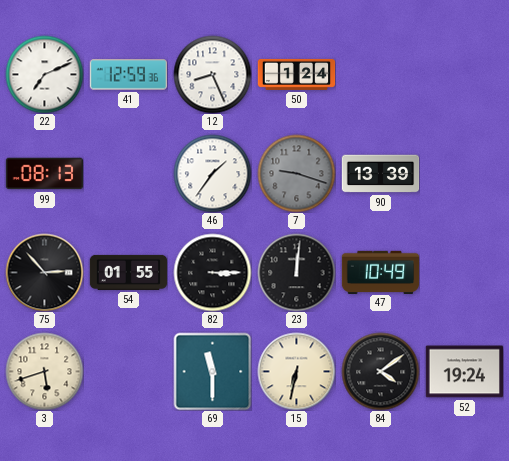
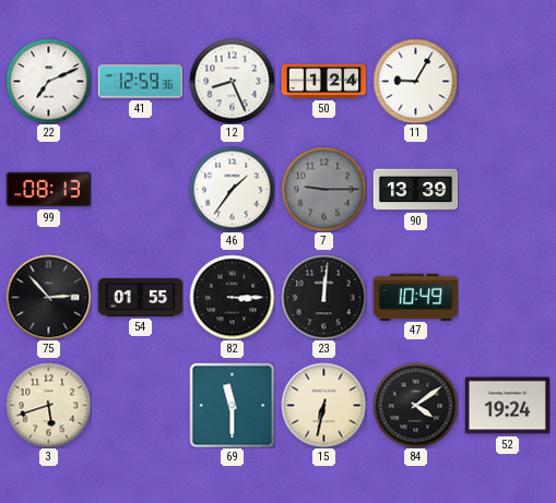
11: none -> 9:05 (415, 81)
7: 9:18 -> 9:15 (323, 189)
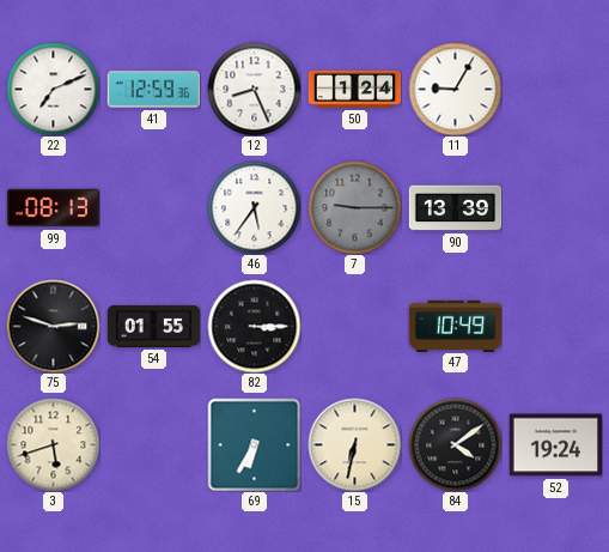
46: 1:36 -> 5:36 (254, 207)
75: 2:53 -> 2:48 (53, 326)
23: 12:01 -> none (323, 297)
69: 11:30 -> 6:35 (254, 444)
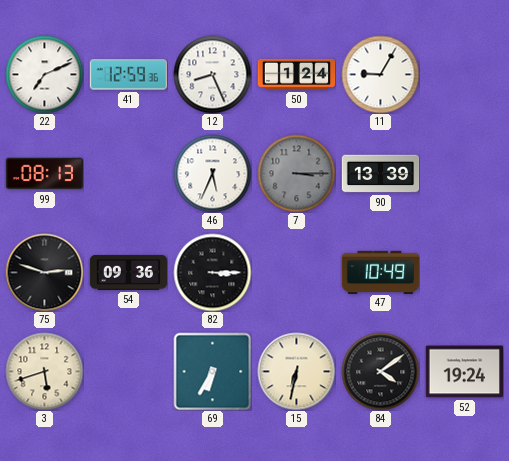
46: 5:36 -> 5:34 (212, 173)
7: 9:15 -> 3:15 (296, 173)
54: 01:55 -> 09:36 (128, 272)
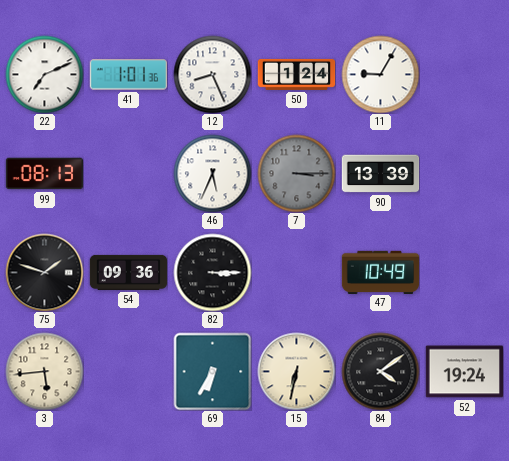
41: 12:59 -> 1:01 (128, 75)
75: 2:48 -> 1:48 (44, 272)
3: 5:42 -> 5:44 (44, 371)
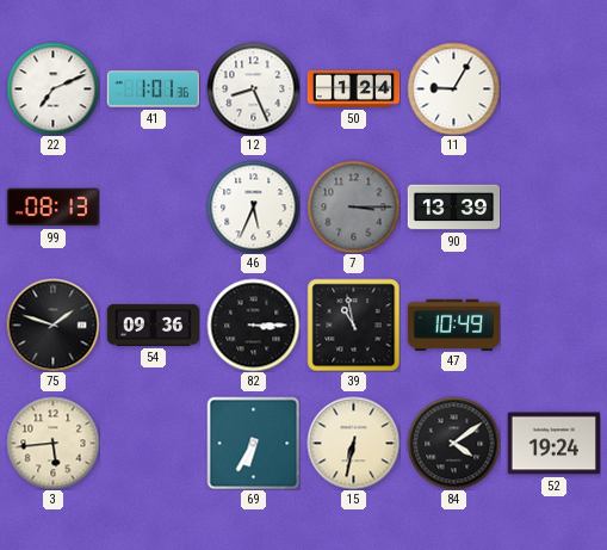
39: none -> 10:58 (353, 325)
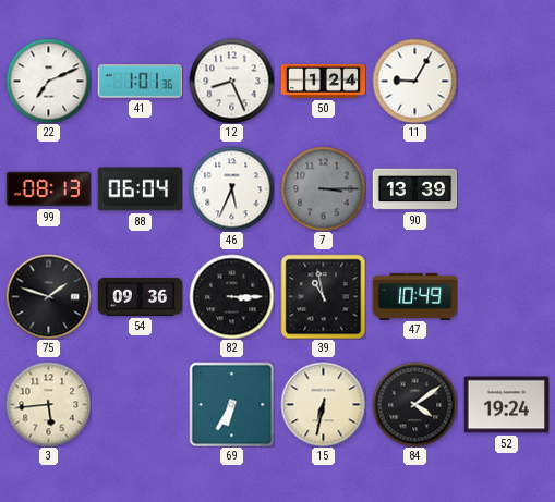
88: none -> 06:04 (140, 189)
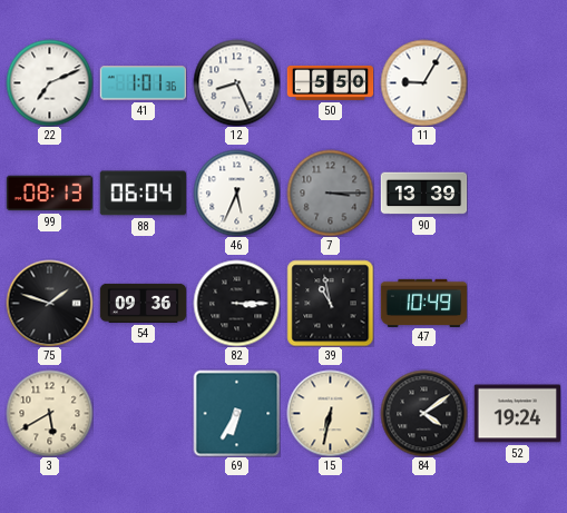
50: 1:24 -> 5:50 (330, 82)
3: 5:44 -> 5:40 (49, 413)
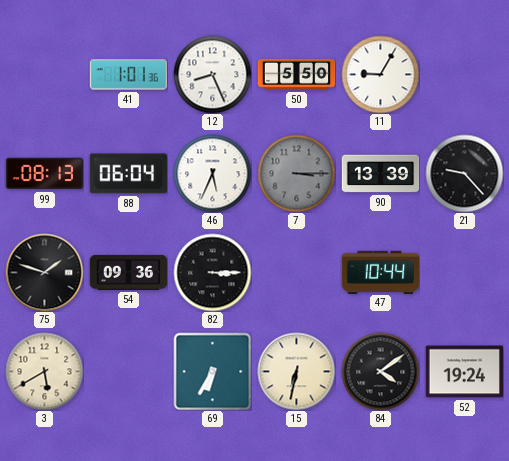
22: 7:11 -> none (49, 82)
21: none -> 9:23 (464, 173)
39: 10:58 -> none (330, 303)
47: 10:49 -> 10:44 (380, 272)
